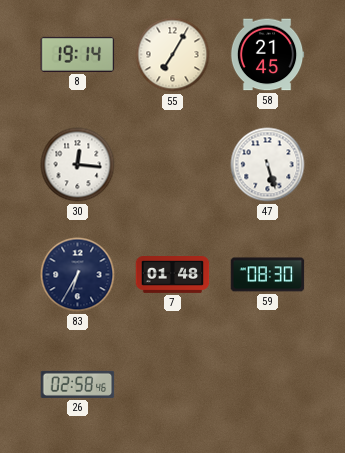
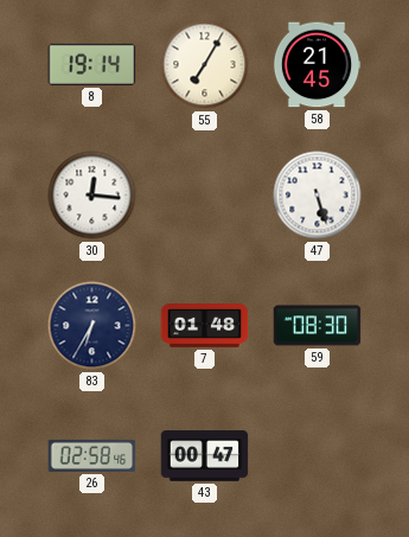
43: none -> 00:47 (205, 456)
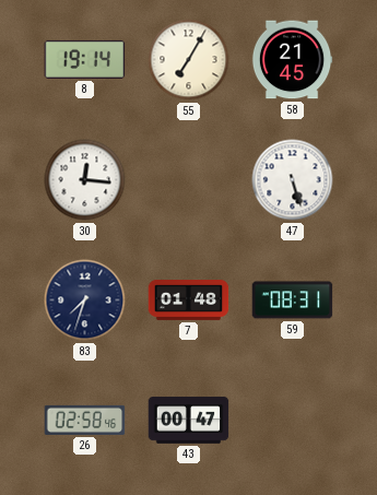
83: 6:35 -> 7:33 (85, 300)
59: 08:30 -> 08:31 (293, 300)
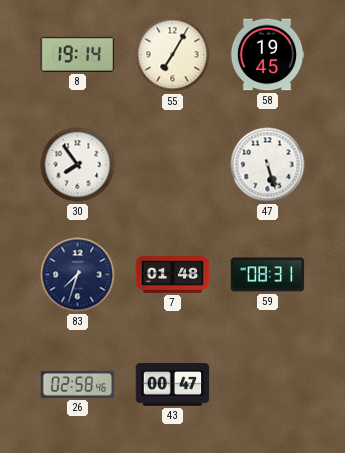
58: 21:45 -> 19:45 (267, 55)
30: 12:16 -> 7:54 (78, 165)
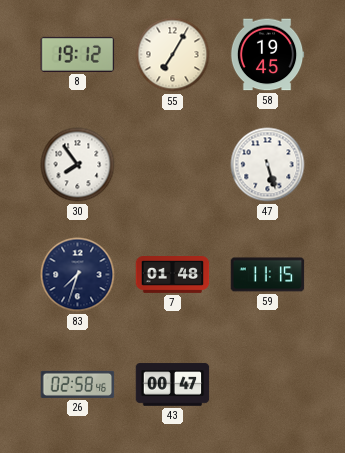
8: 19:14 -> 19:12 (78, 54)
59: 08:31 -> 11:15 (268, 275)
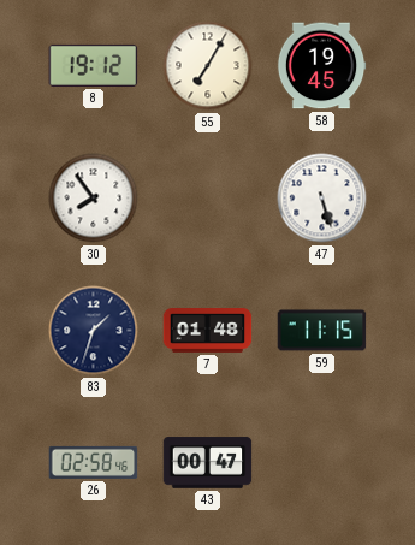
83: 7:33 -> 1:33 (94, 331)
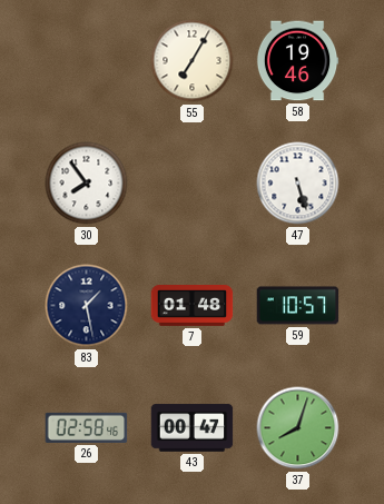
8: 19:12 -> none (94, 65)
58: 19:45 -> 19:46 (297, 61)
83: 1:33 -> 1:28 (87, 306)
59: 11:15 -> 10:57 (298, 306)
37: none -> 8:03 (298, 428)
